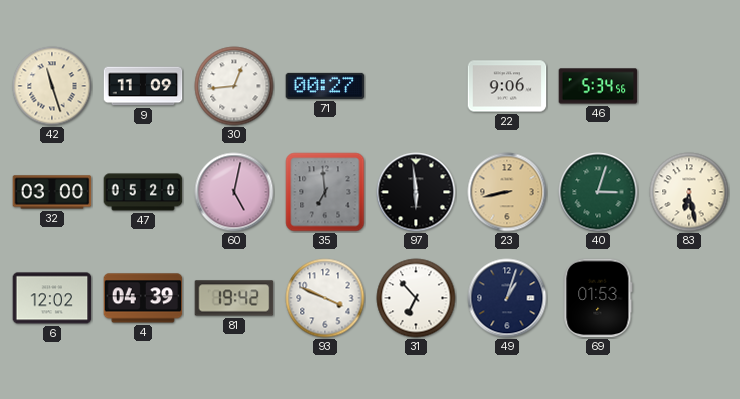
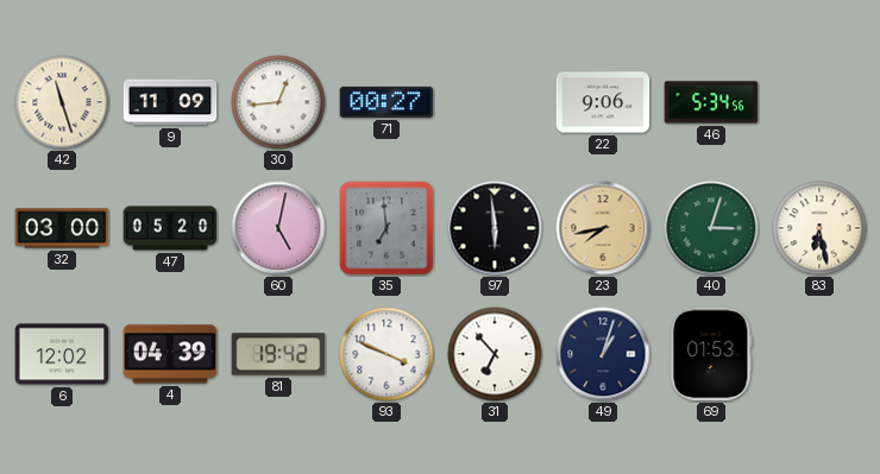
23: 8:43 -> 7:43 (603, 228)
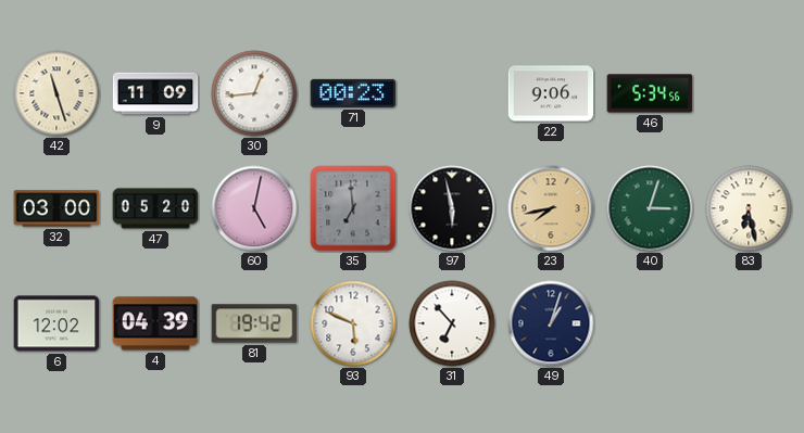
71: 00:27 -> 00:23 (353, 93)
97: 5:59 -> 5:58 (452, 208)
93: 3:49 -> 5:49 (353, 323)
69: 01:53 -> none (711, 354)
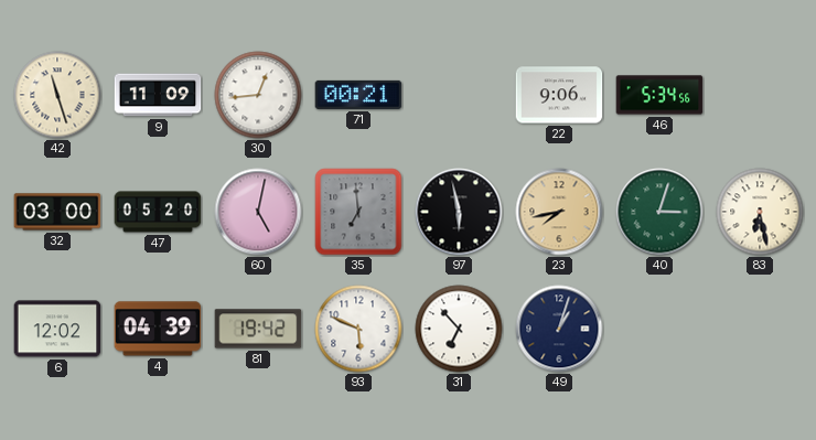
71: 00:23 -> 00:21 (358, 95)
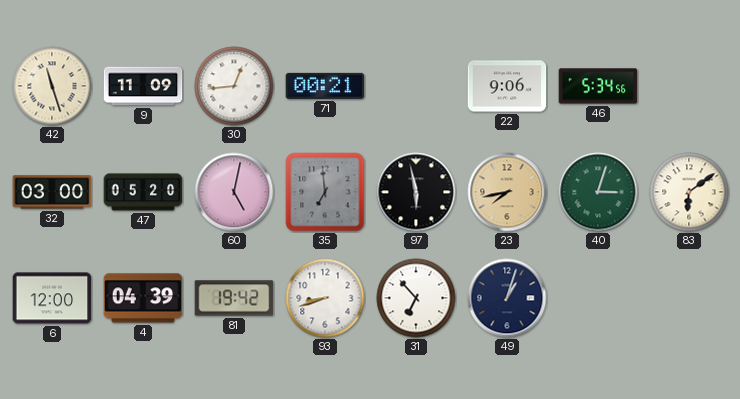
83: 6:28 -> 6:09 (689, 192)
6: 12:02 -> 12:00 (52, 298)
93: 5:49 -> 8:42 (325, 298)
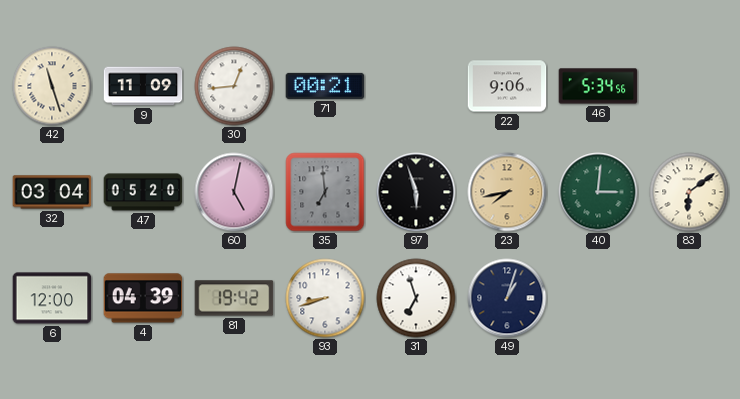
32: 03:00 -> 03:04 (52, 192)
97: 5:58 -> 5:57 (416, 192)
40: 3:03 -> 3:01 (598, 192)
31: 6:53 -> 6:57 (416, 298)
